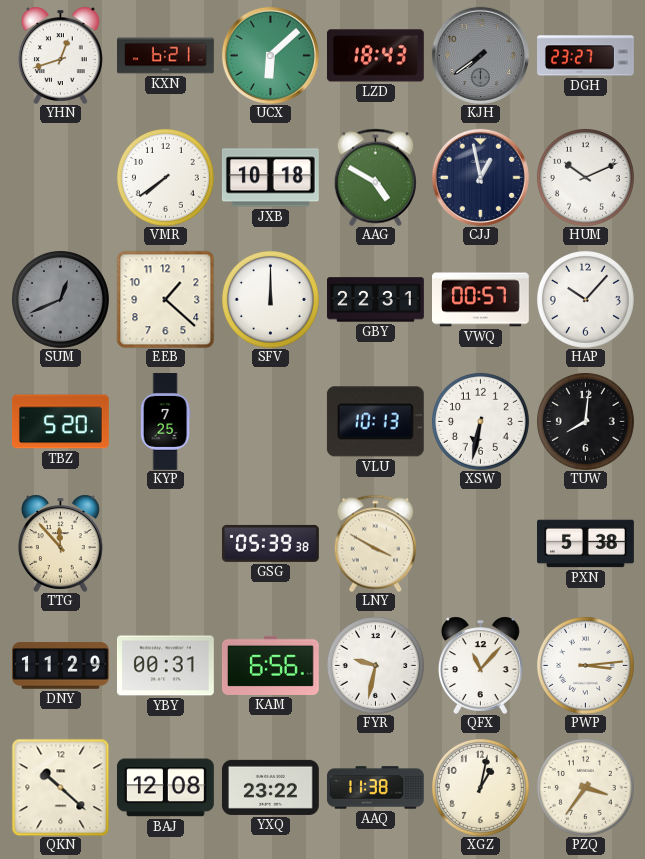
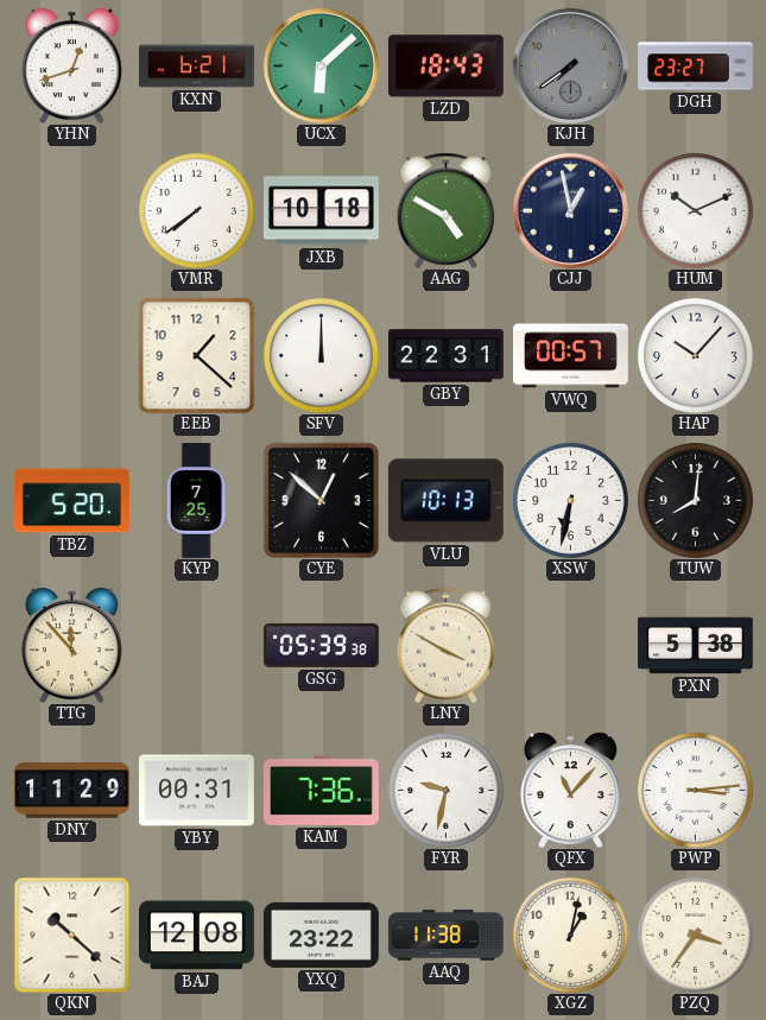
SUM: 12:41 -> none (60, 299)
CYE: none -> 12:52 (321, 500)
KAM: 6:56 -> 7:36 (321, 790)
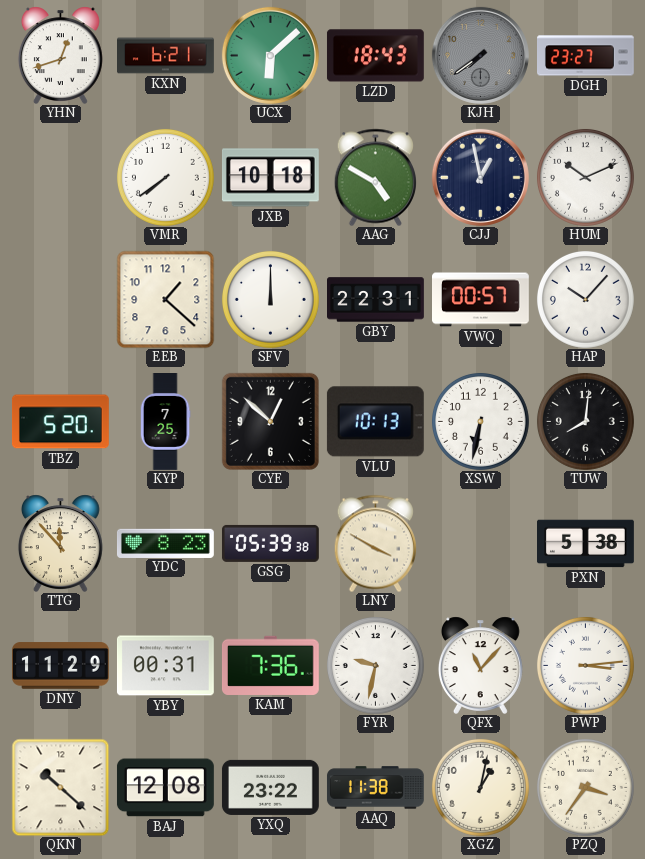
YDC: none -> 8:23 (165, 543)
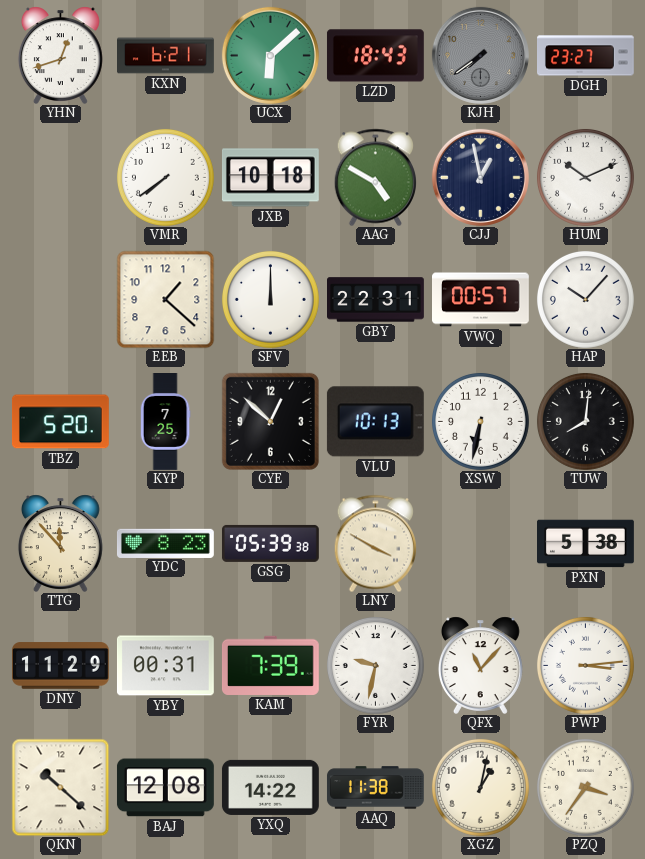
KAM: 7:36 -> 7:39 (270, 665)
YXQ: 23:22 -> 14:22 (270, 787)
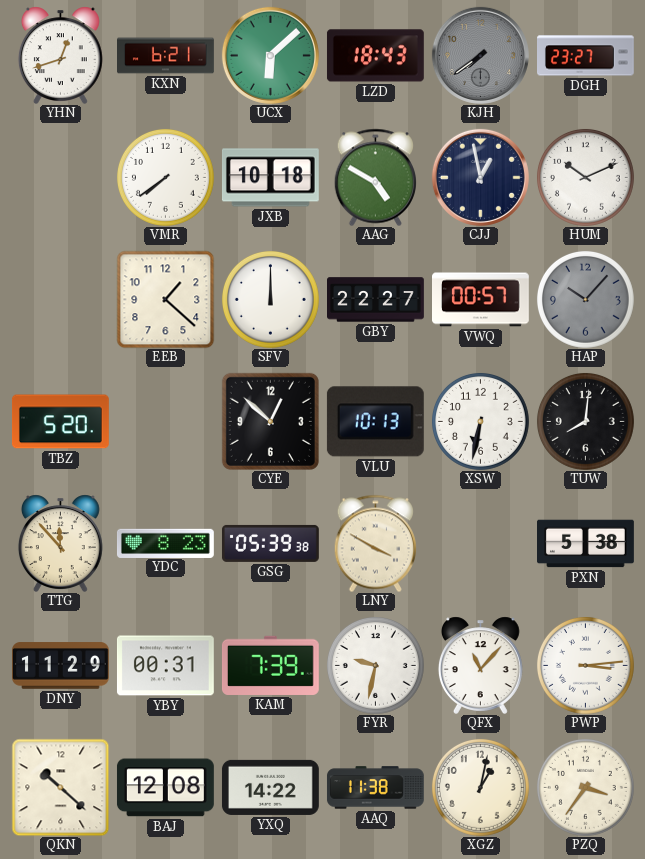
GBY: 22:31 -> 22:27 (376, 300)
HAP dial: white -> grey (585, 299)
KYP: 7:25 -> none (165, 422)
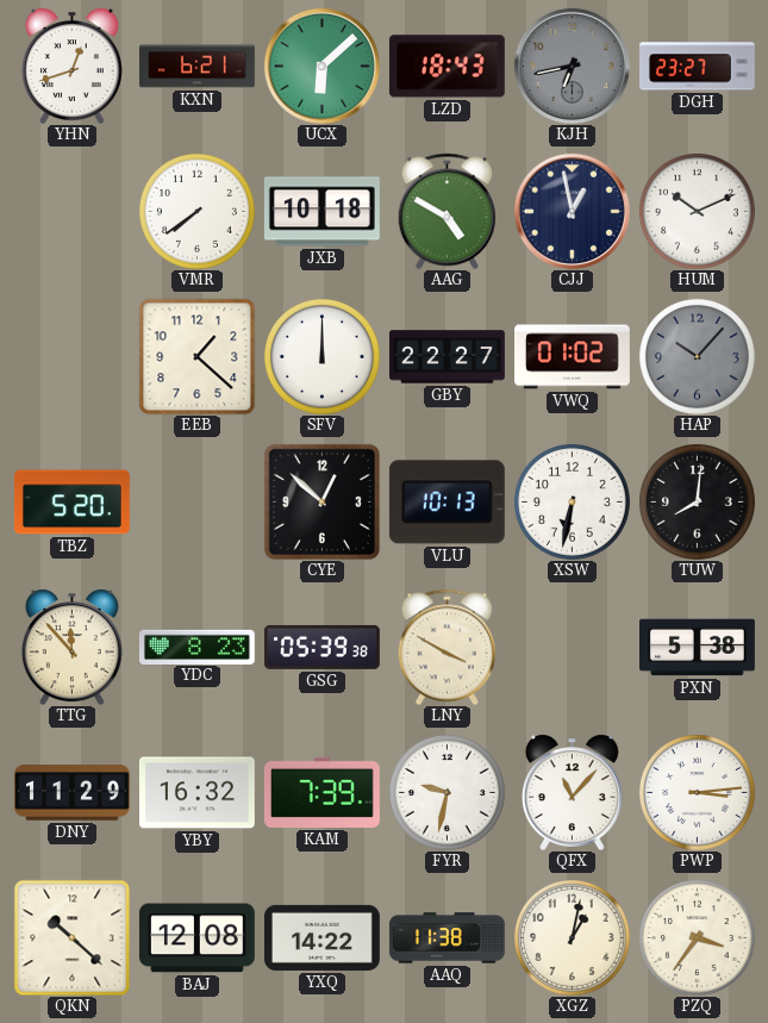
KJH: 7:39 -> 6:43 (572, 66)
VWQ: 00:57 -> 01:02 (573, 357)
YBY: 00:31 -> 16:32 (196, 793)
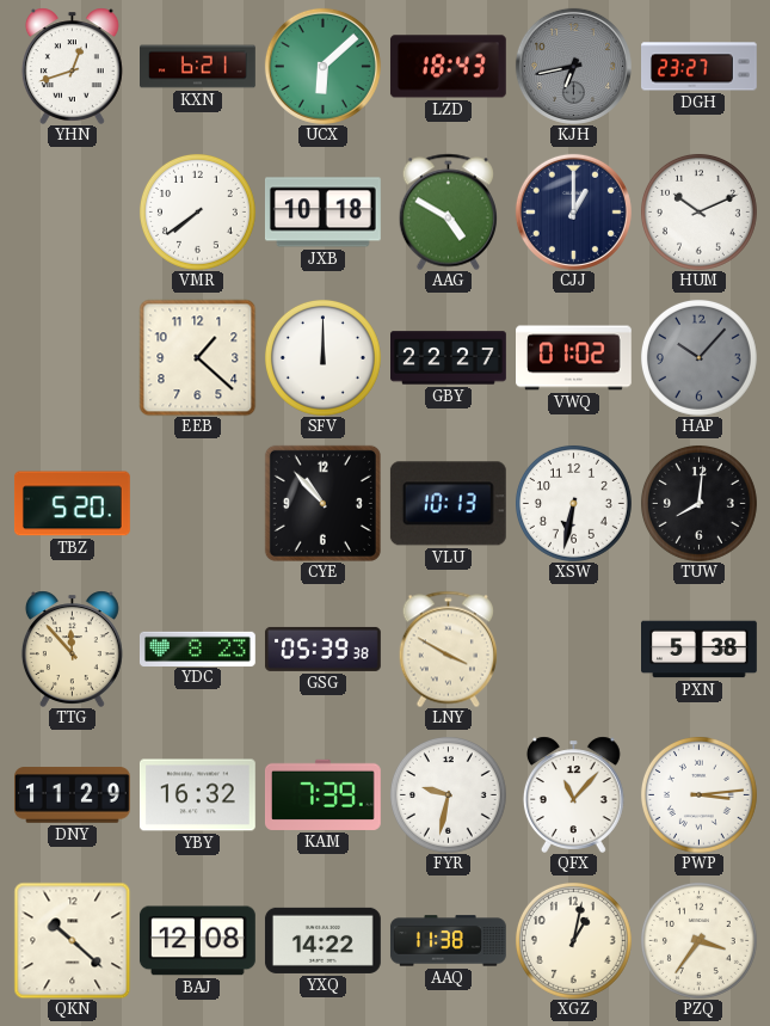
CJJ: 12:58 -> 1:00 (573, 211)
CYE: 12:52 -> 10:53 (322, 503)
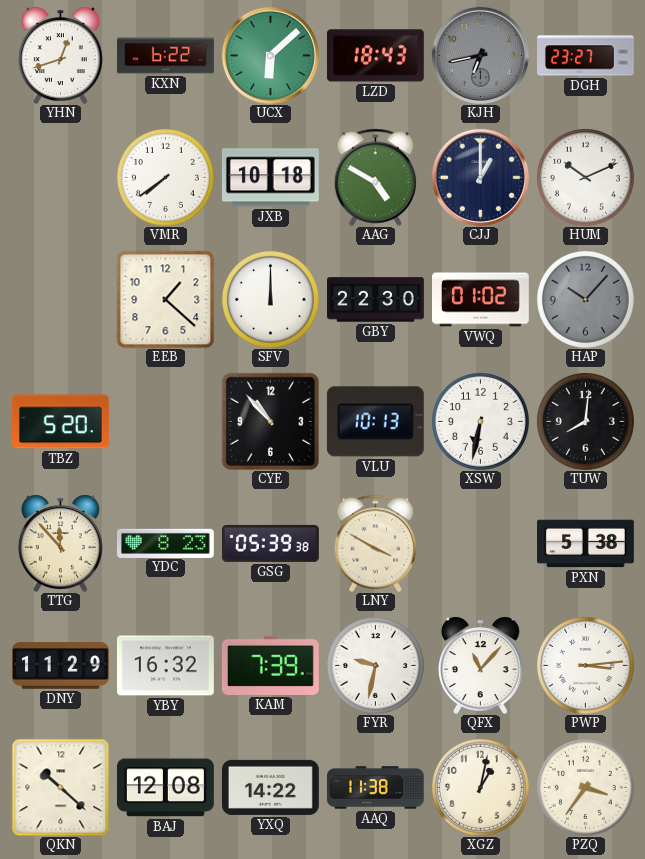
KXN: 6:21 -> 6:22 (166, 56)
GBY: 22:27 -> 22:30 (376, 300)
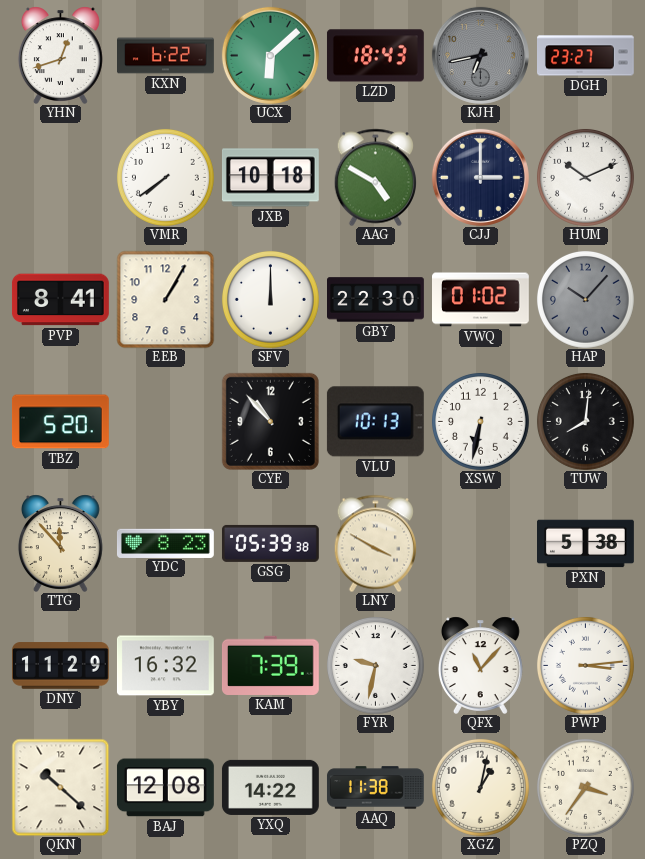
CJJ: 1:00 -> 3:00 (480, 177)
PVP: none -> 8:41 (60, 300)
EEB: 1:22 -> 1:05 (165, 299)
